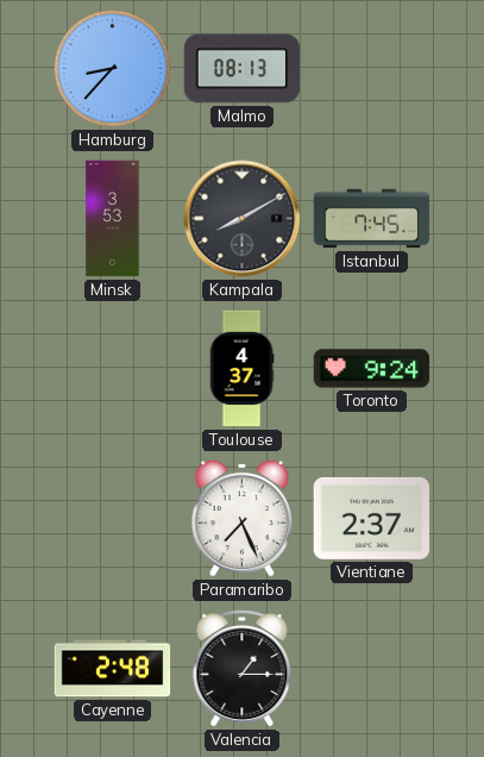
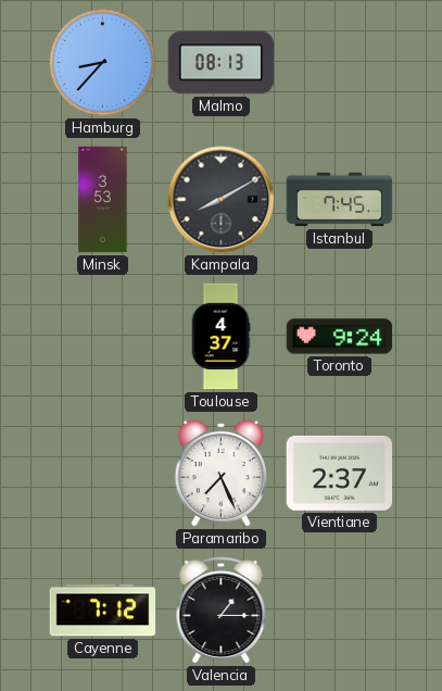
Cayenne: 2:48 -> 7:12 (103, 611)
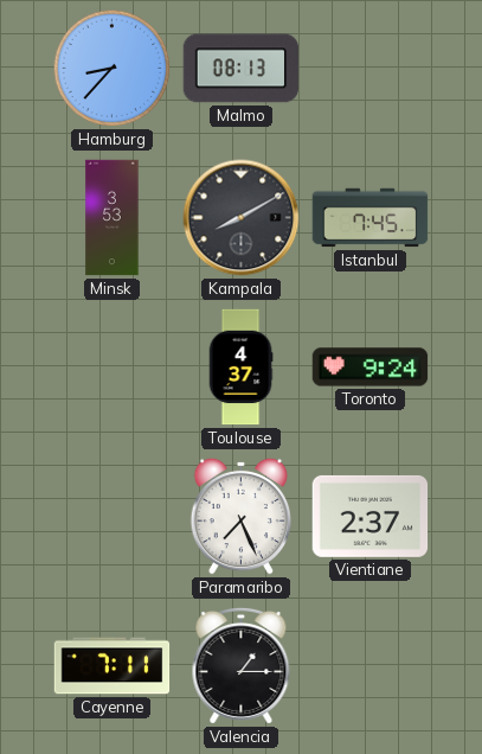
Cayenne: 7:12 -> 7:11 (113, 666)
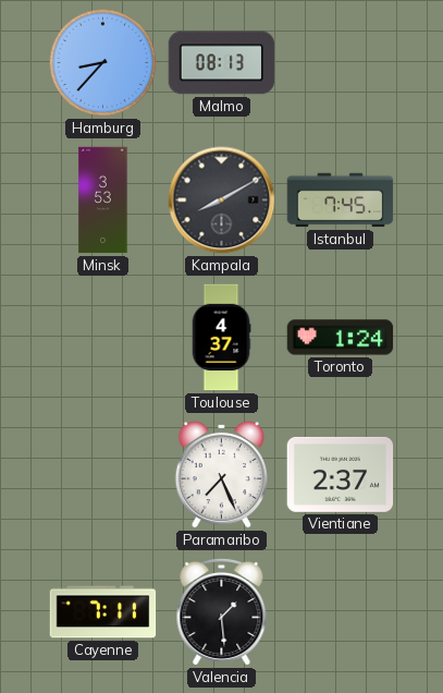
Toronto: 9:24 -> 1:24 (341, 338)
Valencia: 1:15 -> 1:29 (222, 611)
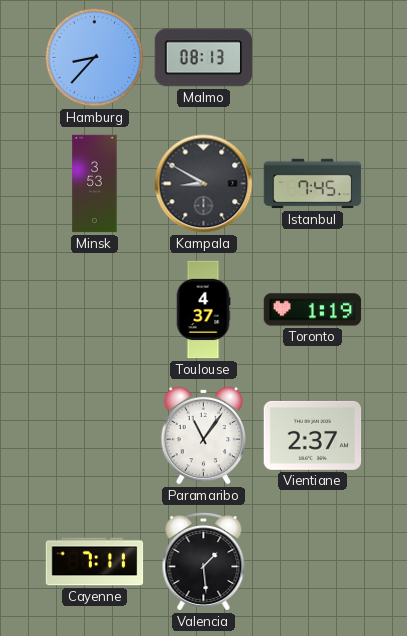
Kampala: 8:10 -> 8:50 (204, 184)
Toronto: 1:24 -> 1:19 (313, 310)
Paramaribo: 7:26 -> 11:06 (204, 435)
